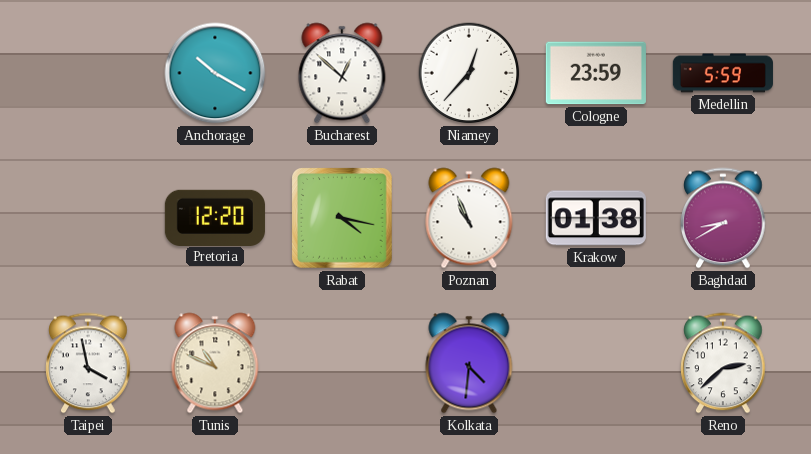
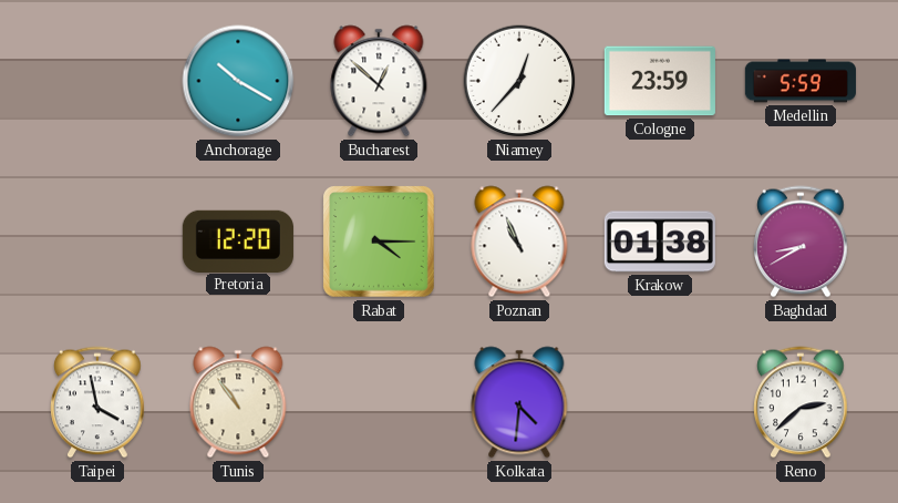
Rabat: 4:17 -> 4:15 (380, 243)
Tunis: 10:49 -> 10:54 (238, 402)
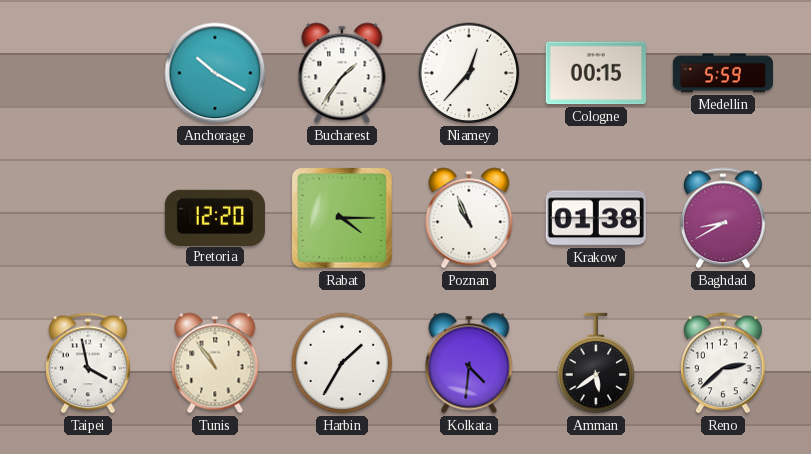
Bucharest: 12:52 -> 1:36 (342, 73)
Cologne: 23:59 -> 00:15 (596, 73)
Harbin: none -> 1:35 (342, 363)
Amman: none -> 5:39 (596, 363)
